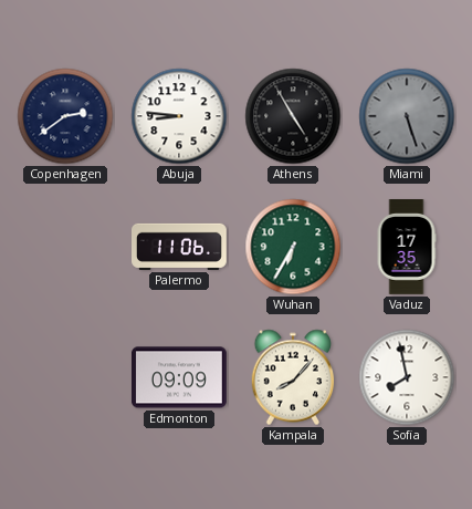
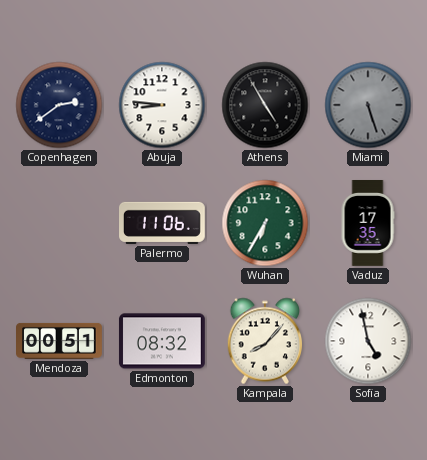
Mendoza: none -> 00:51 (60, 341)
Edmonton: 09:09 -> 08:32 (162, 341)
Sofia: 7:58 -> 4:58 (368, 341)
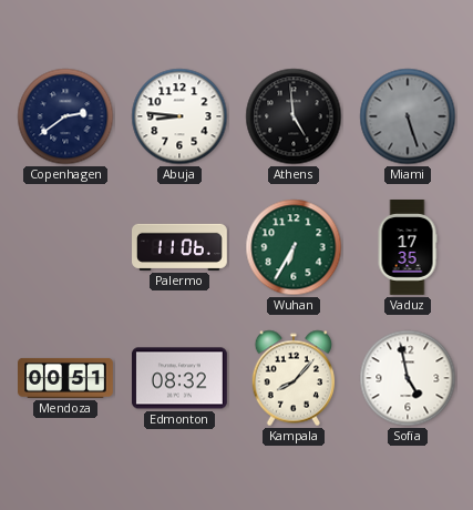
Athens: 4:55 -> 4:59 (294, 116)
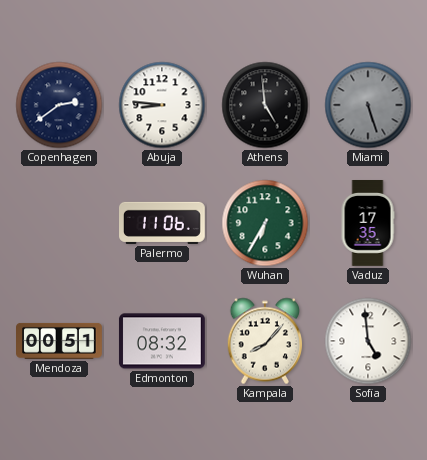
Sofia: 4:58 -> 4:59 (368, 341)
